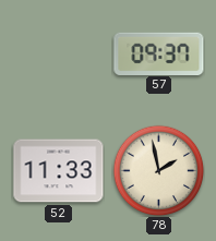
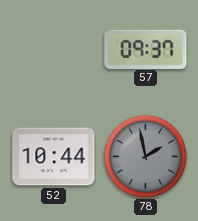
52: 11:33 -> 10:44 (54, 157)
78 dial: cream -> grey (145, 156)
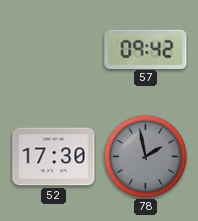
57: 09:37 -> 09:42 (146, 49)
52: 10:44 -> 17:30 (54, 157)
